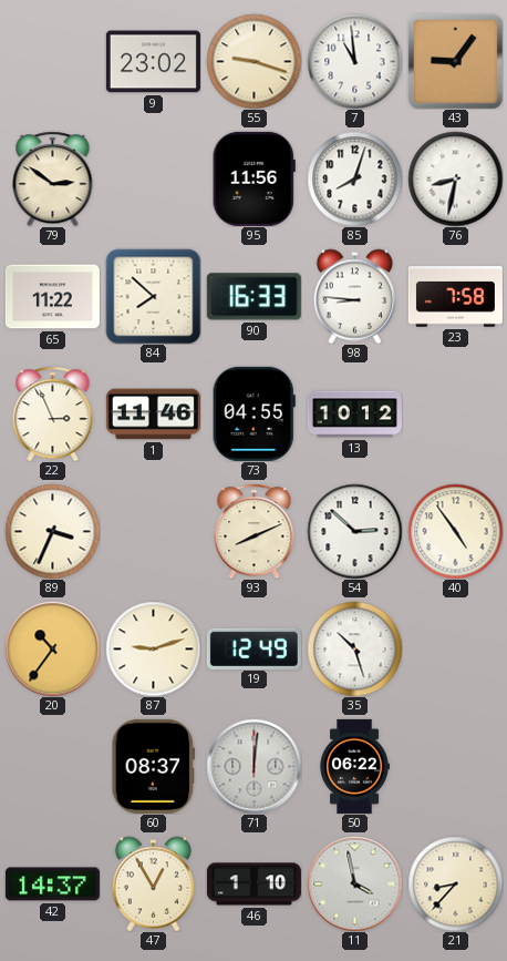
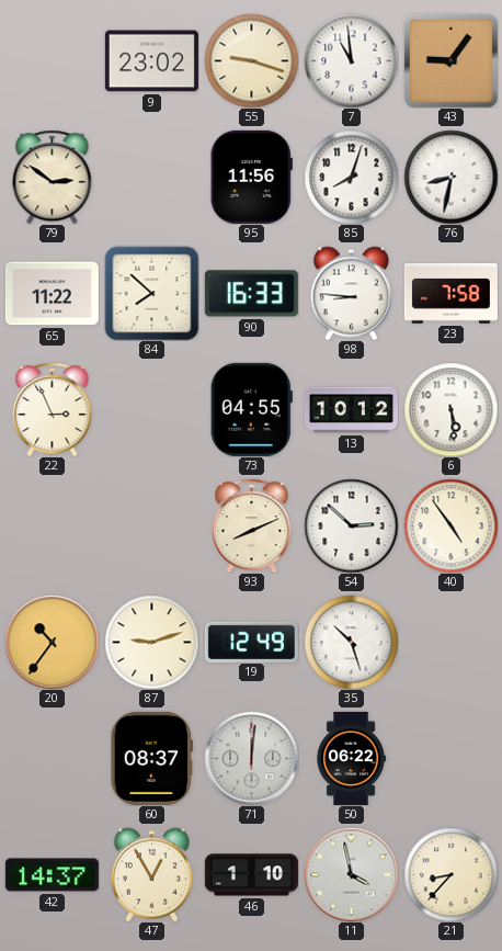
1: 11:46 -> none (153, 415)
6: none -> 5:29 (450, 409)
89: 3:34 -> none (52, 531)
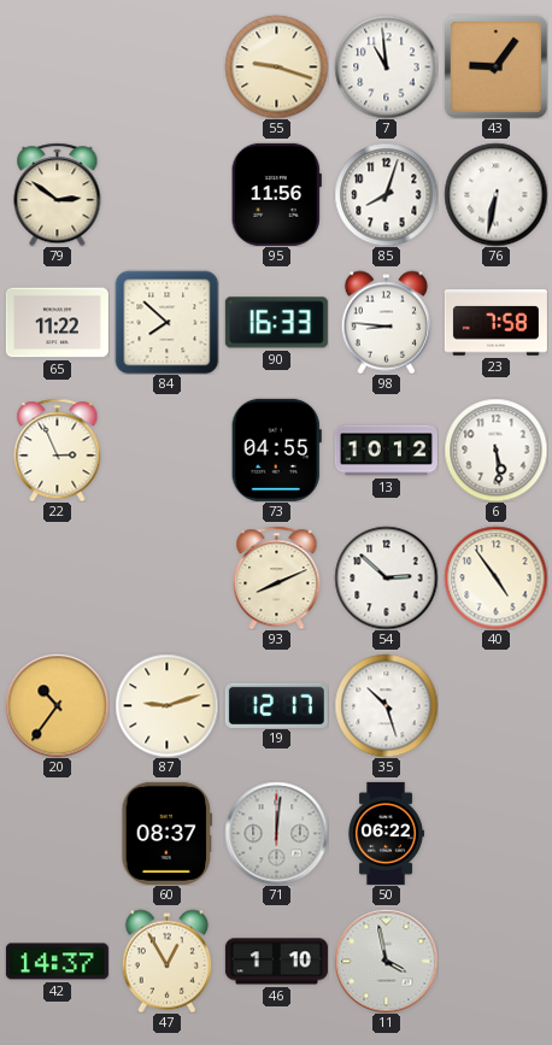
9: 23:02 -> none (151, 61)
76: 8:32 -> 6:32 (495, 194)
19: 12:49 -> 12:17 (276, 705)
21: 8:37 -> none (450, 874)
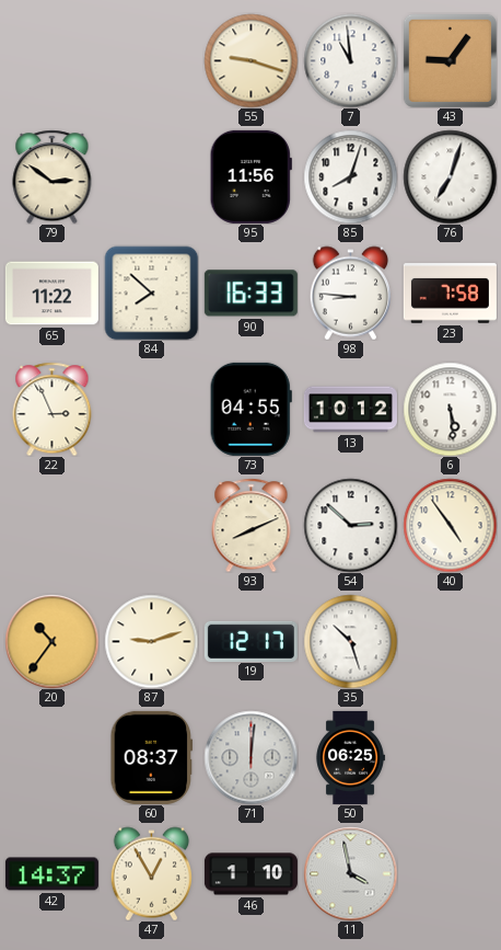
76: 6:32 -> 7:03 (450, 176)
50: 06:22 -> 06:25 (350, 757)
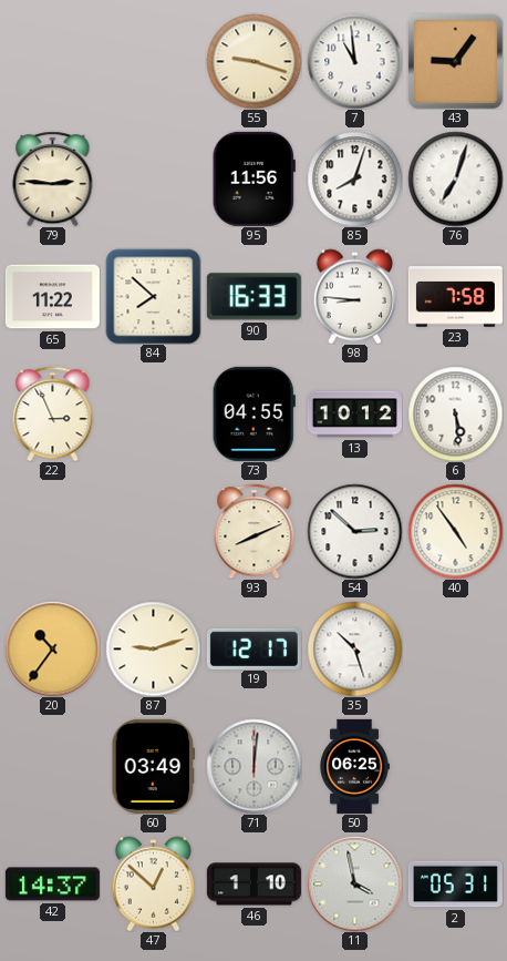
79: 2:51 -> 2:46 (53, 178)
60: 08:37 -> 03:49 (154, 766)
47: 12:55 -> 12:52 (153, 883)
2: none -> 05:31 (455, 885)
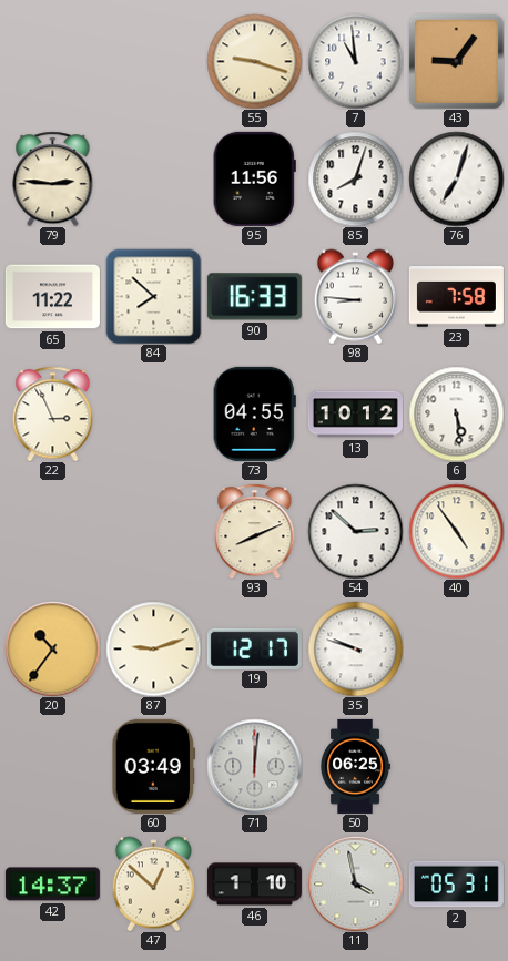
35: 10:27 -> 9:48 (355, 648)
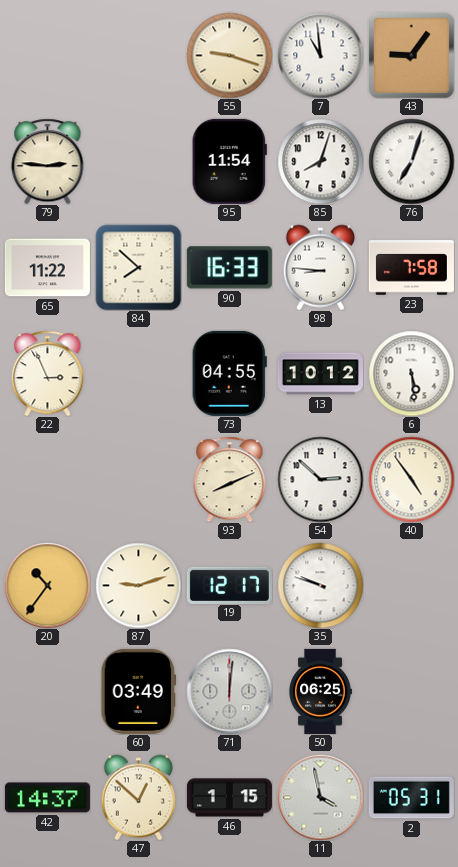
95: 11:56 -> 11:54 (229, 161)
46: 1:10 -> 1:15 (229, 798)
